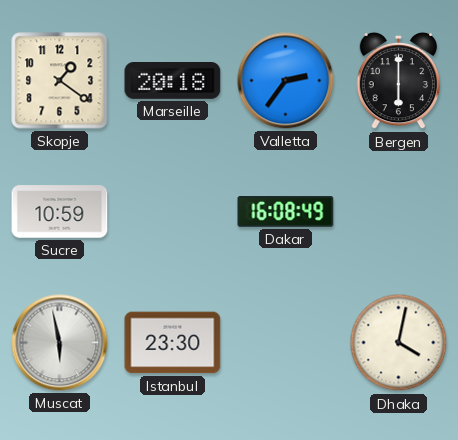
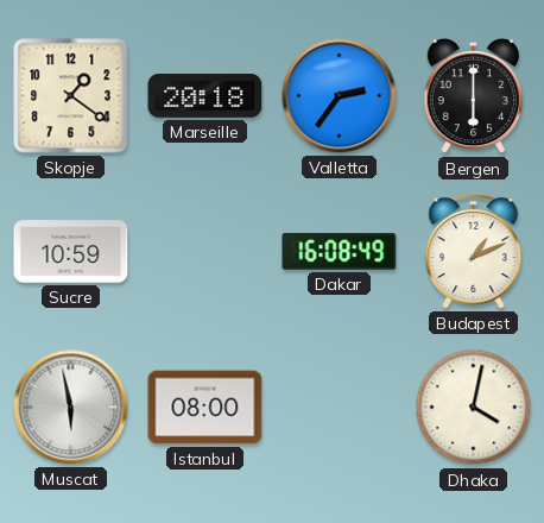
Budapest: none -> 1:11 (474, 252)
Istanbul: 23:30 -> 08:00 (205, 408)
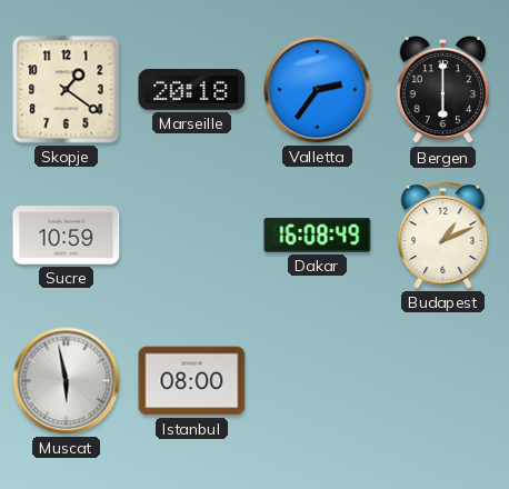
Dhaka: 4:02 -> none (474, 408)
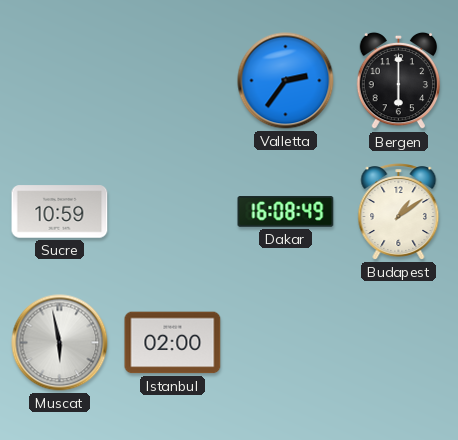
Skopje: 1:21 -> none (67, 90)
Marseille: 20:18 -> none (192, 90)
Budapest: 1:11 -> 1:09 (399, 212)
Istanbul: 08:00 -> 02:00 (173, 343)
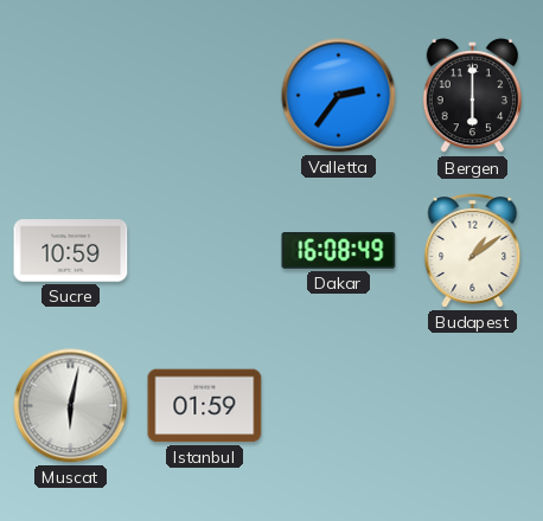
Muscat: 5:58 -> 6:02 (71, 406)
Istanbul: 02:00 -> 01:59 (205, 406)
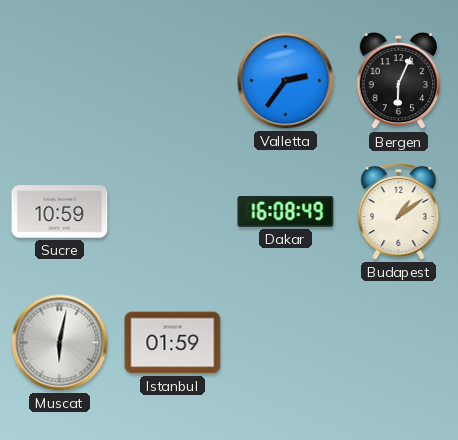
Bergen: 6:00 -> 6:04 (398, 81)
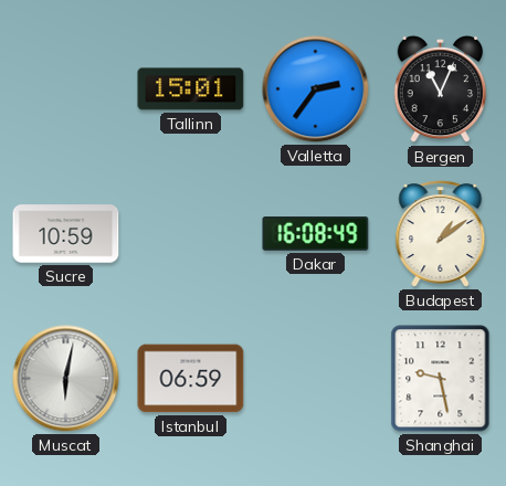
Tallinn: none -> 15:01 (191, 89)
Bergen: 6:04 -> 11:04 (440, 89)
Istanbul: 01:59 -> 06:59 (191, 379)
Shanghai: none -> 9:28 (441, 379)
